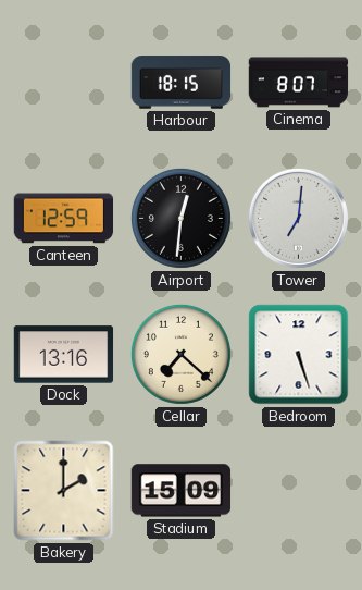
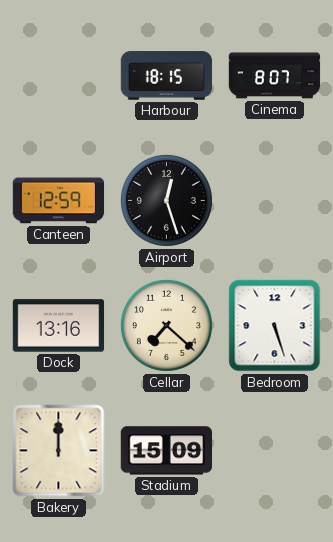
Airport: 12:31 -> 12:27 (166, 200)
Tower: 7:01 -> none (298, 218)
Bakery: 2:00 -> 12:00 (59, 451)
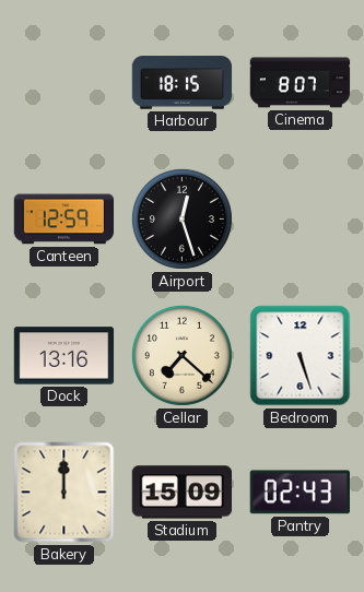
Pantry: none -> 02:43 (300, 493)
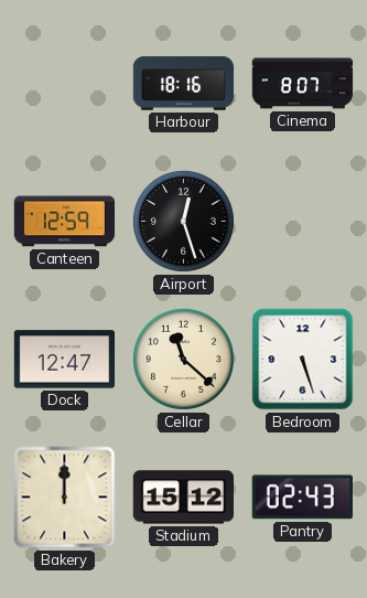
Harbour: 18:15 -> 18:16 (184, 84)
Dock: 13:16 -> 12:47 (65, 360)
Cellar: 7:22 -> 11:22 (183, 359)
Stadium: 15:09 -> 15:12 (184, 498)
